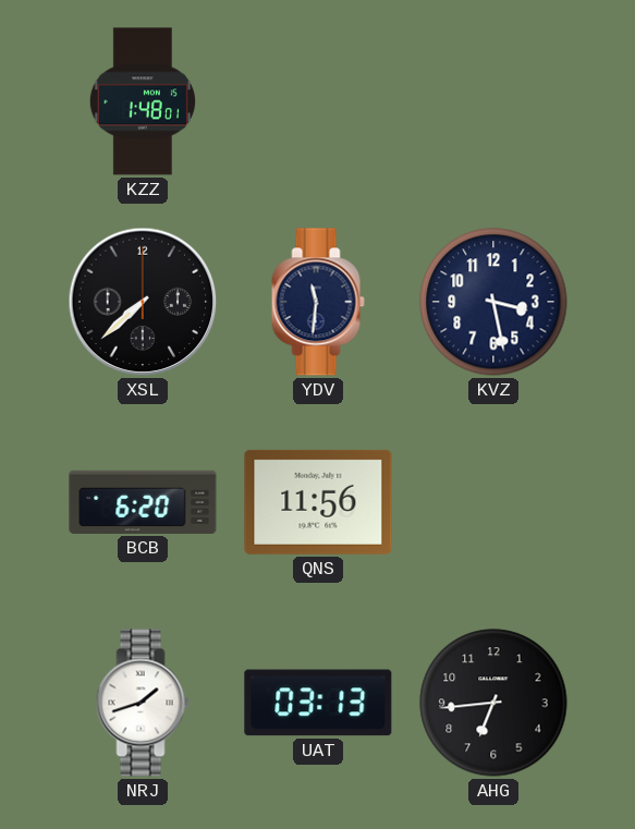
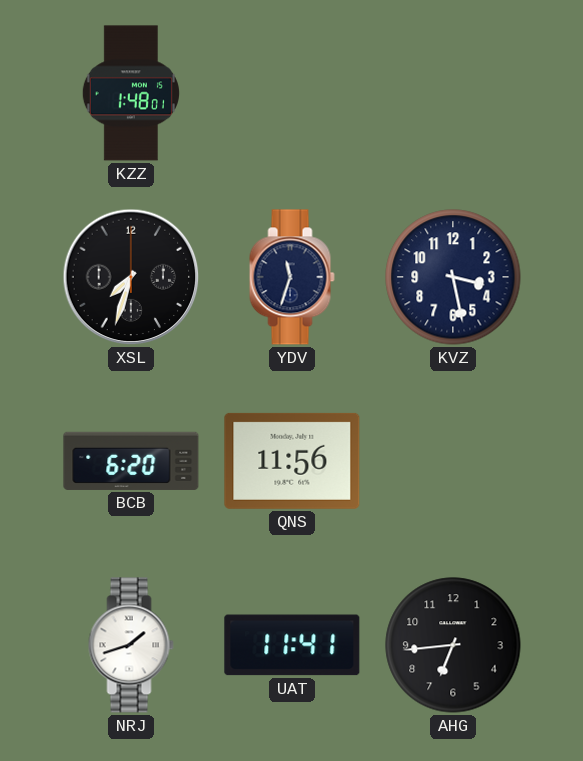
XSL: 7:38 -> 7:33 (131, 277)
YDV: 11:31 -> 11:33 (292, 277)
UAT: 03:13 -> 11:41 (292, 645)
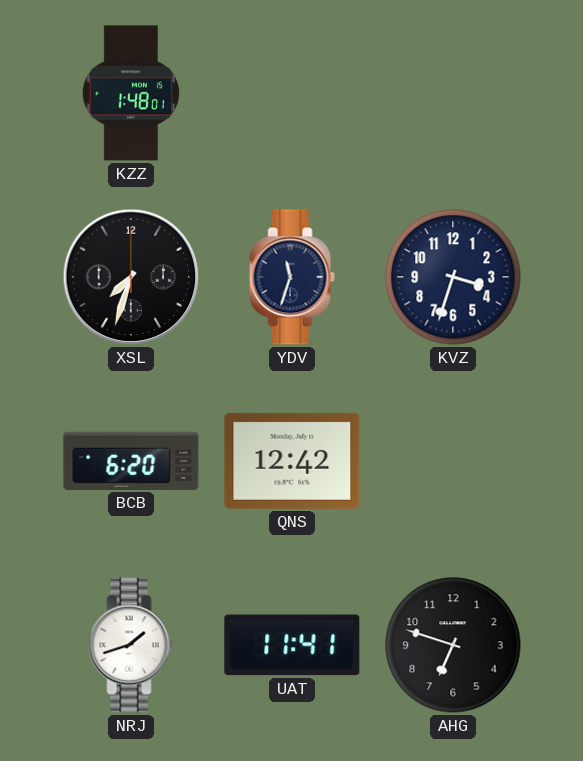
KVZ: 3:28 -> 3:33 (453, 277)
QNS: 11:56 -> 12:42 (292, 461)
AHG: 6:44 -> 6:48 (453, 645)
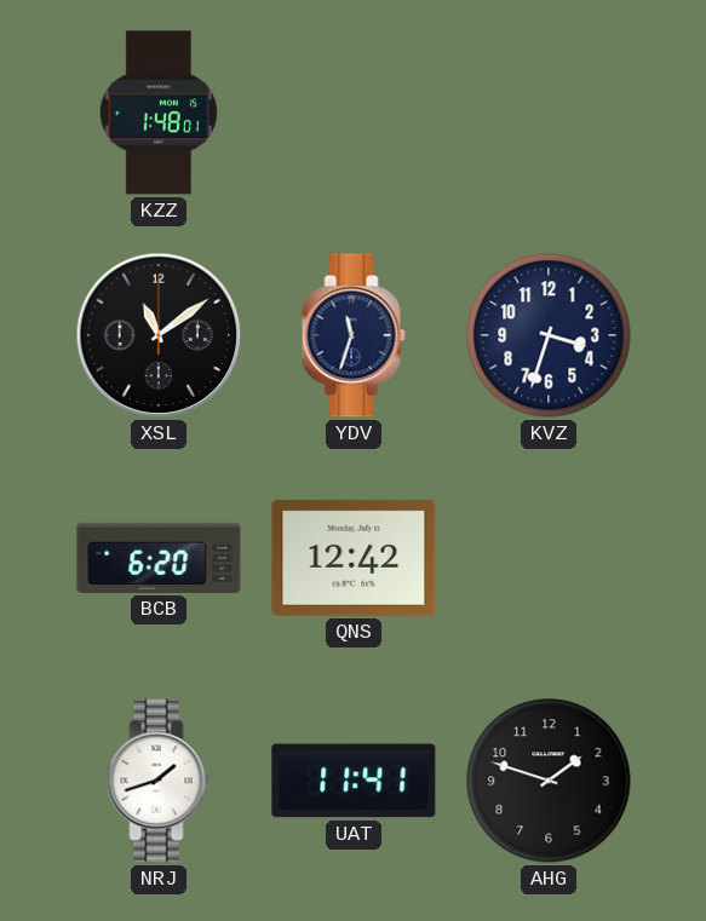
XSL: 7:33 -> 11:09 (159, 335)
AHG: 6:48 -> 1:48 (549, 781)
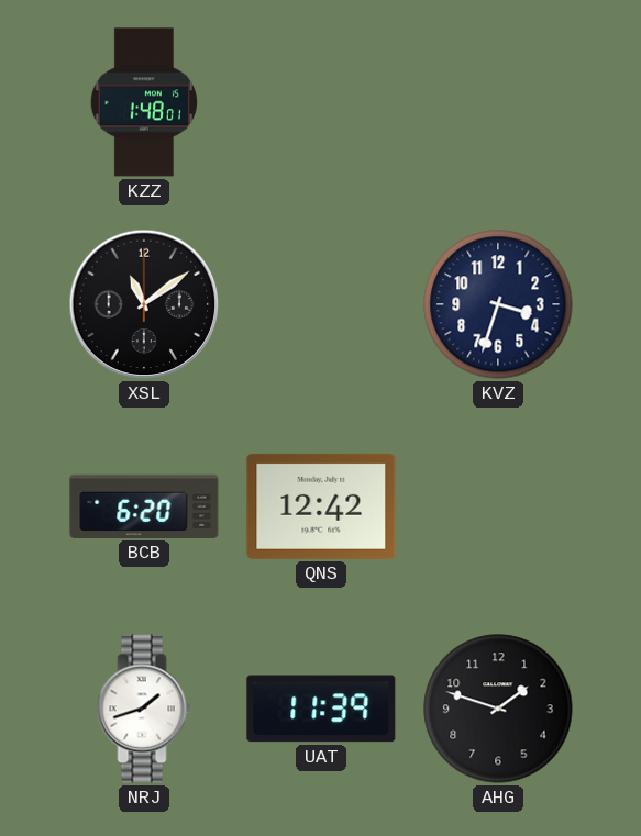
YDV: 11:33 -> none (354, 335)
UAT: 11:41 -> 11:39 (321, 709)
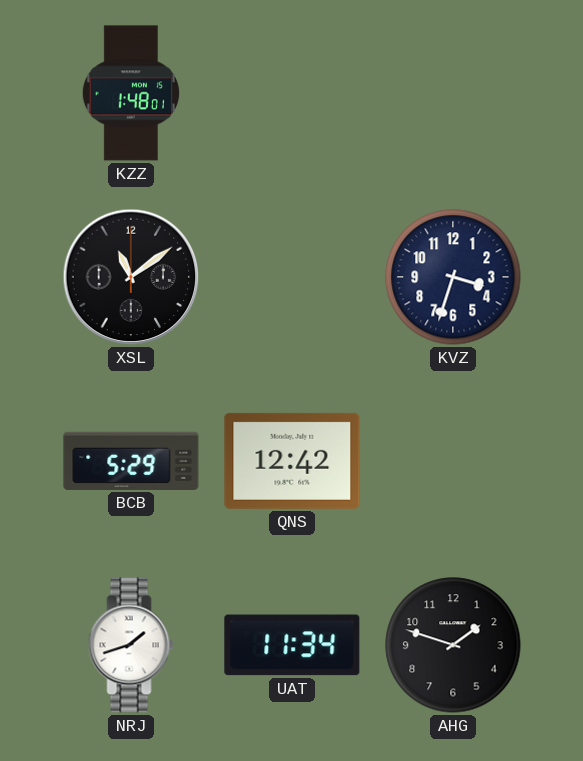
BCB: 6:20 -> 5:29 (131, 461)
UAT: 11:39 -> 11:34 (292, 645)
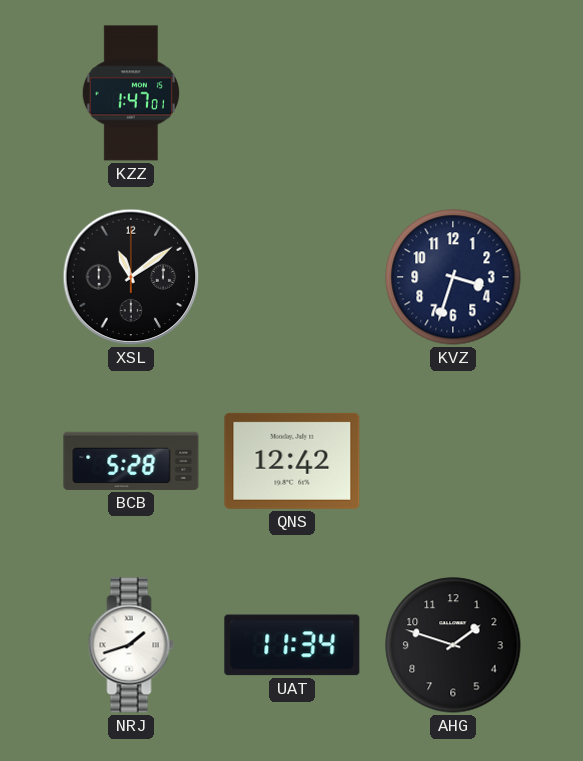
KZZ: 1:48 -> 1:47 (131, 93)
BCB: 5:29 -> 5:28 (131, 461)
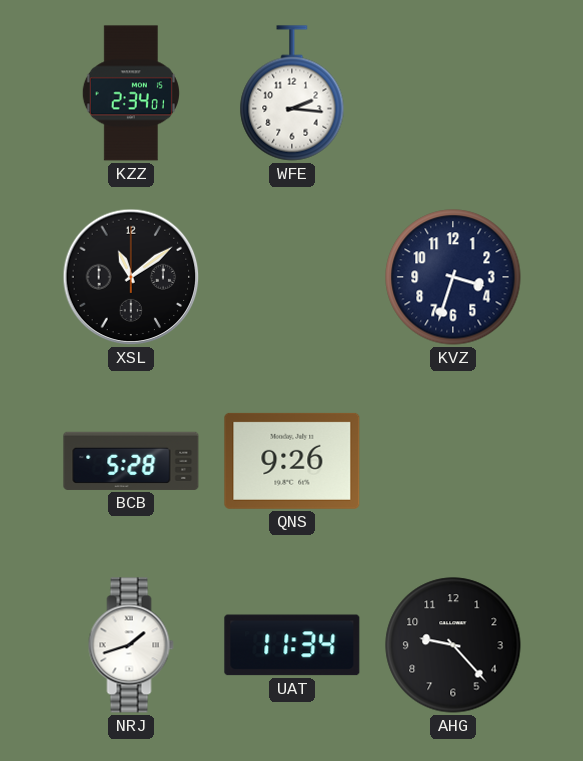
KZZ: 1:47 -> 2:34 (131, 93)
WFE: none -> 2:16 (292, 93)
QNS: 12:42 -> 9:26 (292, 461)
AHG: 1:48 -> 9:23 (453, 645)
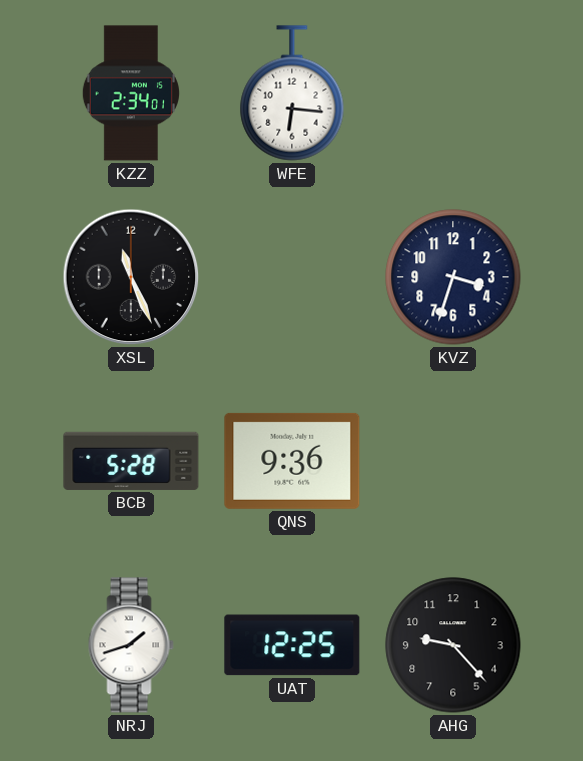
WFE: 2:16 -> 6:16 (292, 93)
XSL: 11:09 -> 11:26 (131, 277)
QNS: 9:26 -> 9:36 (292, 461)
UAT: 11:34 -> 12:25 (292, 645)
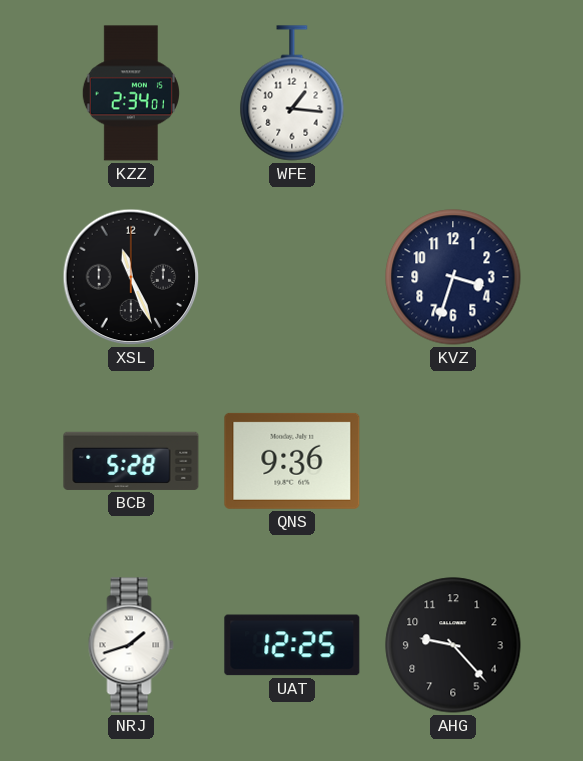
WFE: 6:16 -> 1:16 (292, 93)
